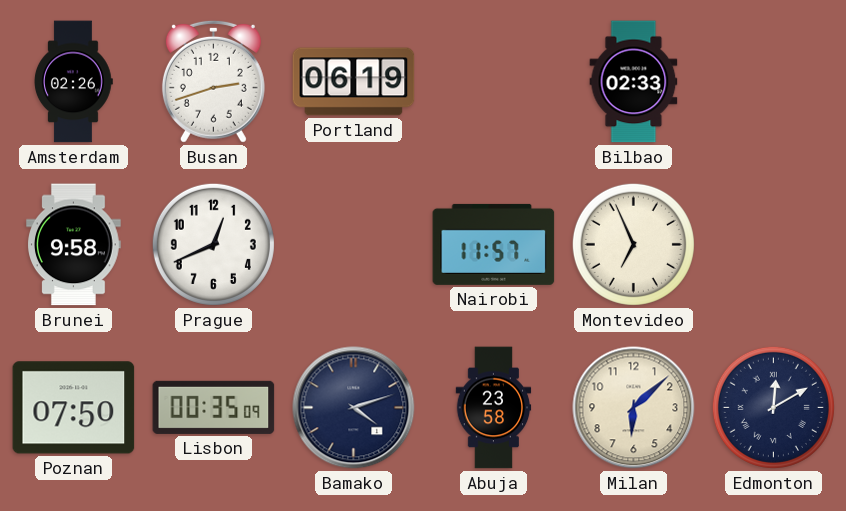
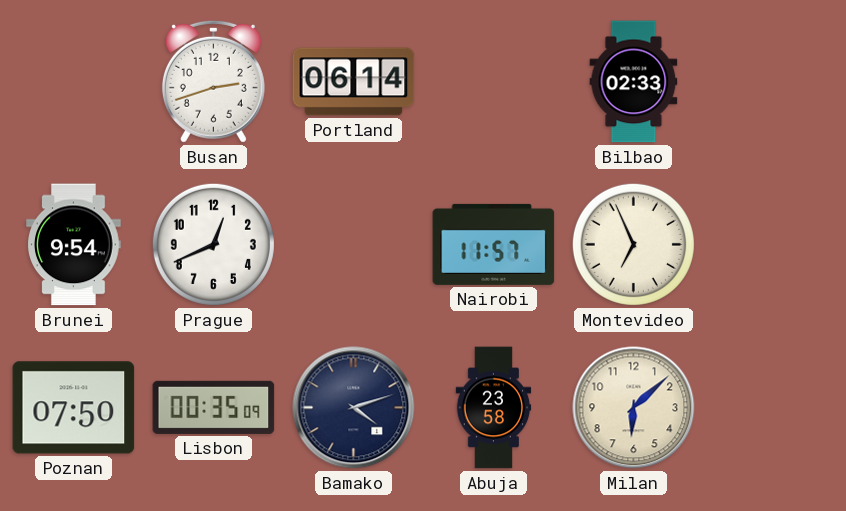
Amsterdam: 02:26 -> none (74, 82)
Portland: 06:19 -> 06:14 (354, 82)
Brunei: 9:58 -> 9:54 (74, 245)
Edmonton: 12:10 -> none (773, 407)
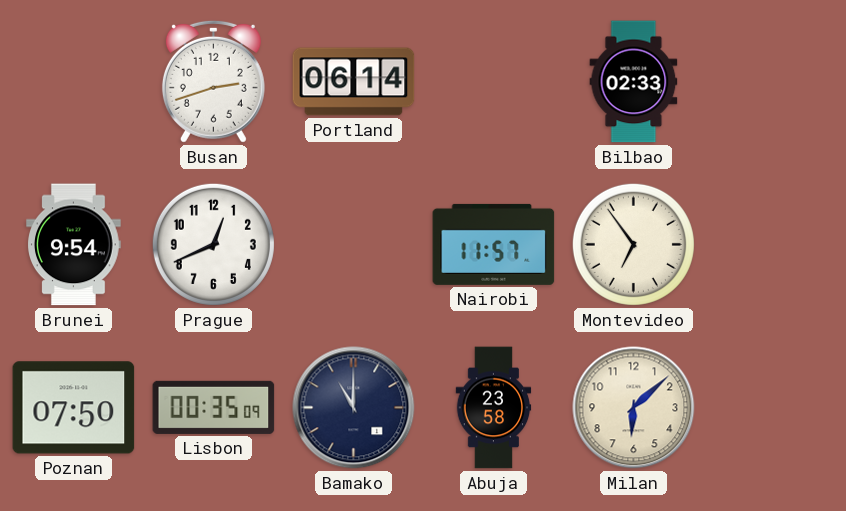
Montevideo: 6:56 -> 6:54 (633, 244)
Bamako: 4:12 -> 11:00 (354, 408)
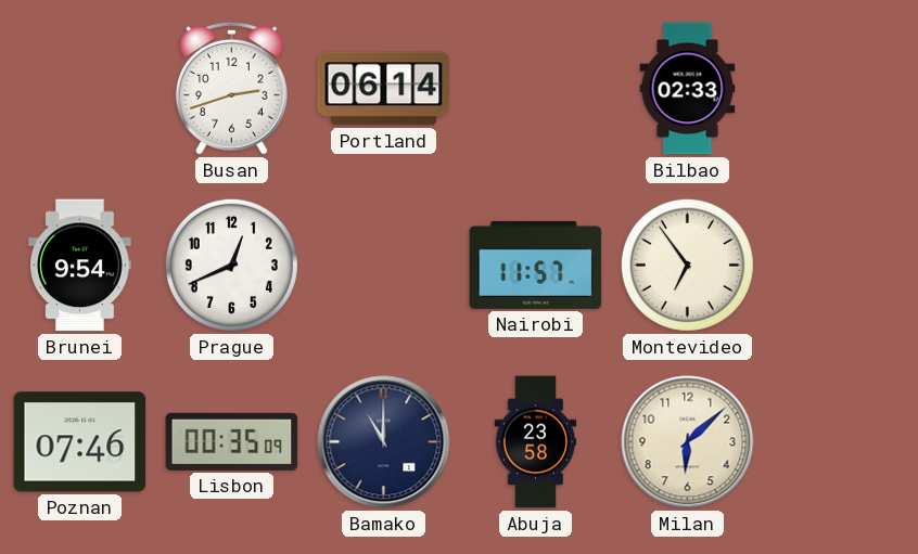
Poznan: 07:50 -> 07:46 (80, 442)
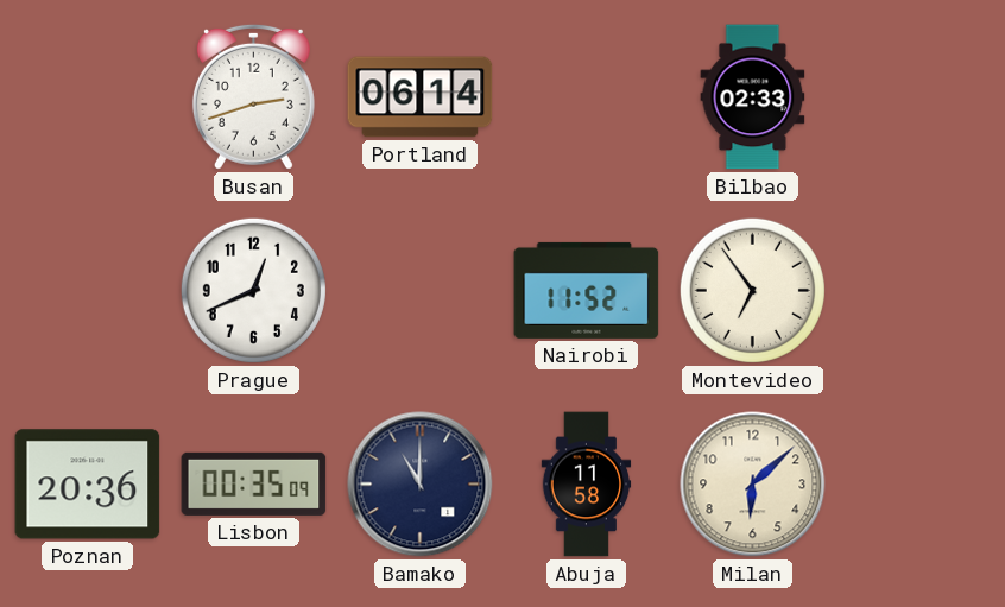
Brunei: 9:54 -> none (80, 266)
Nairobi: 11:57 -> 11:52 (587, 290)
Poznan: 07:46 -> 20:36 (88, 485)
Abuja: 23:58 -> 11:58 (587, 485)
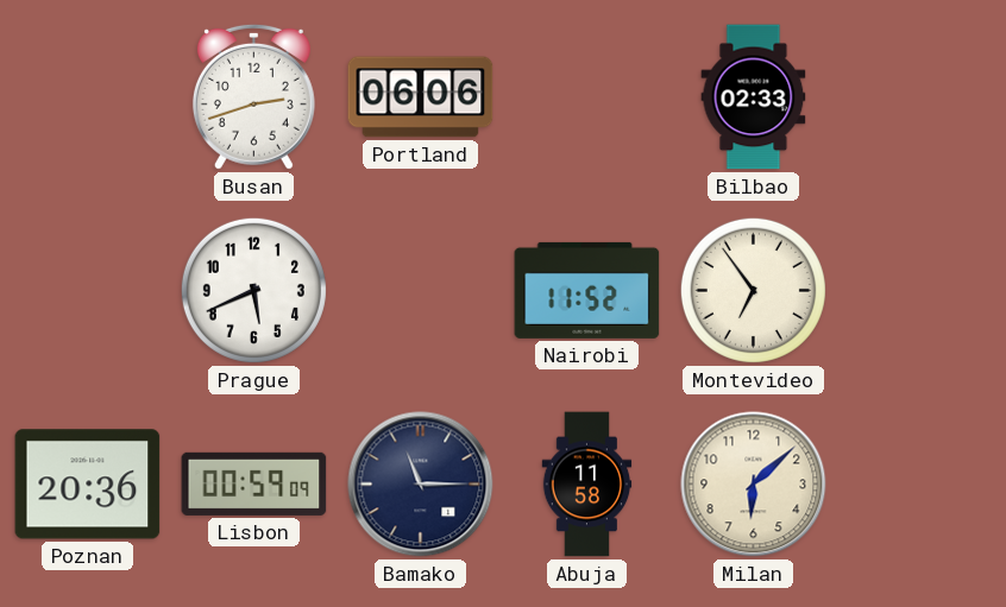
Portland: 06:14 -> 06:06 (421, 97)
Prague: 12:41 -> 5:41 (253, 290)
Lisbon: 00:35 -> 00:59 (254, 483)
Bamako: 11:00 -> 11:15 (421, 485)
